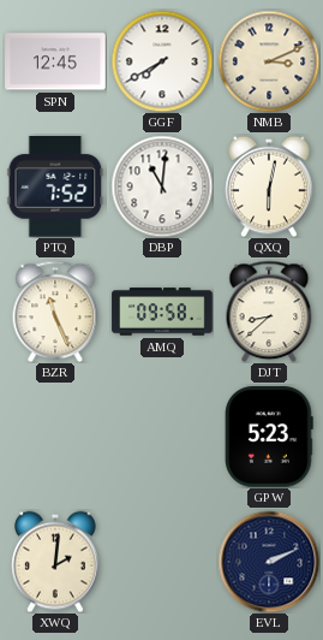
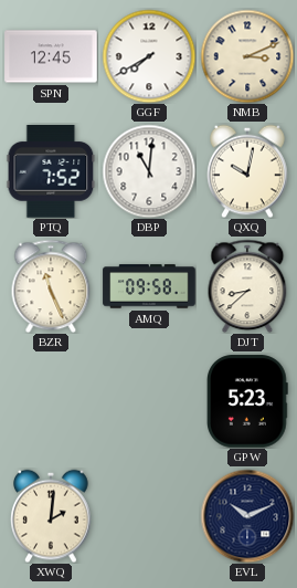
QXQ: 6:02 -> 10:02 (247, 171)
EVL: 2:11 -> 10:11 (247, 516)
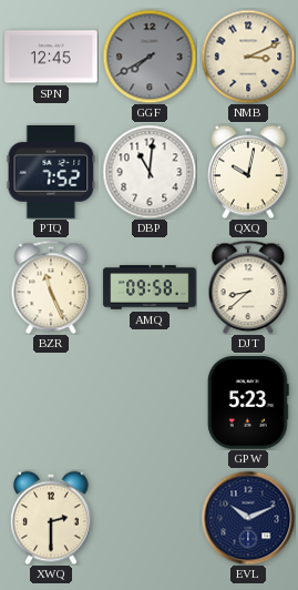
GGF dial: white -> grey (150, 57)
XWQ: 2:01 -> 2:30 (51, 518)
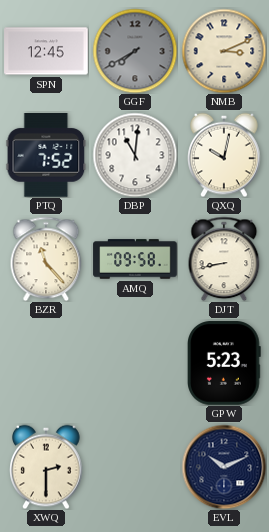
BZR: 11:26 -> 11:23 (46, 259)
DJT: 8:38 -> 8:43 (224, 259)
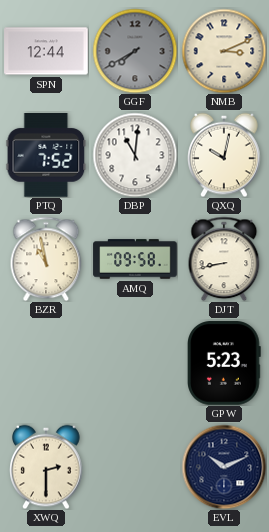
SPN: 12:45 -> 12:44 (46, 51)
BZR: 11:23 -> 10:58 (46, 259)
